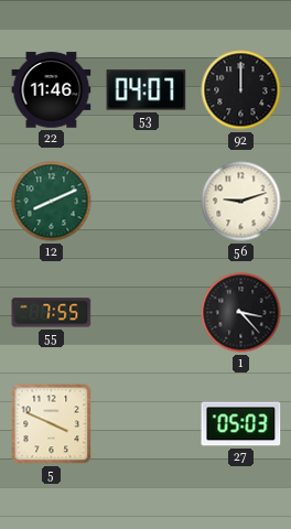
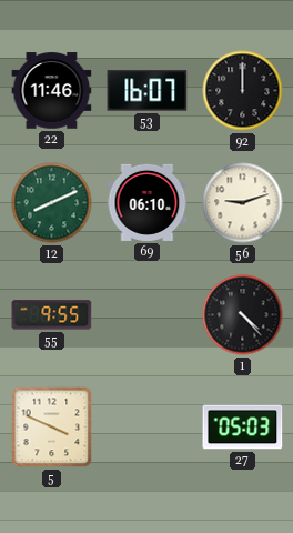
53: 04:07 -> 16:07 (148, 91)
69: none -> 06:10 (148, 202)
55: 7:55 -> 9:55 (52, 315)
1: 3:23 -> 4:23 (243, 315)
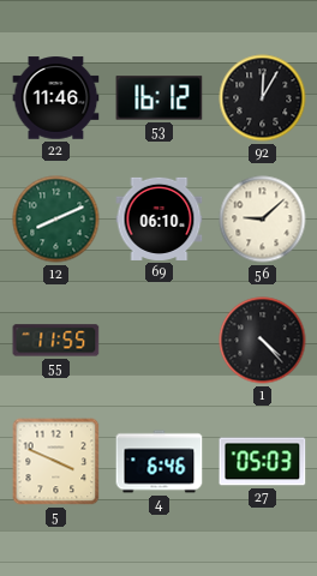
53: 16:07 -> 16:12 (160, 98)
92: 12:00 -> 12:05 (263, 98)
56: 9:12 -> 9:08 (263, 220)
55: 9:55 -> 11:55 (56, 341)
4: none -> 6:46 (160, 462)
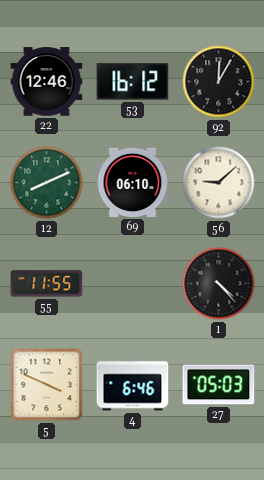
22: 11:46 -> 12:46 (47, 82)
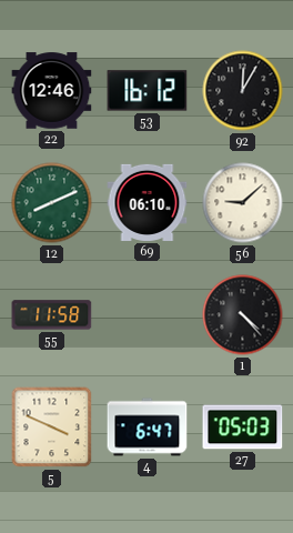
55: 11:55 -> 11:58 (52, 315)
4: 6:46 -> 6:47 (148, 428)
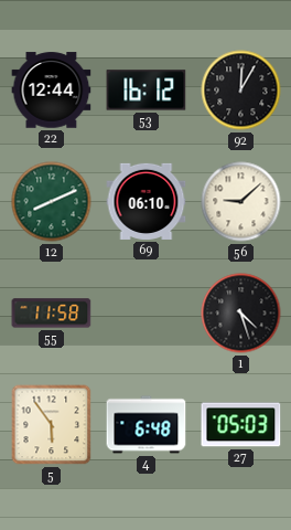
22: 12:46 -> 12:44 (52, 91)
1: 4:23 -> 4:27 (241, 314)
5: 3:49 -> 5:54 (52, 425)
4: 6:47 -> 6:48 (147, 425)
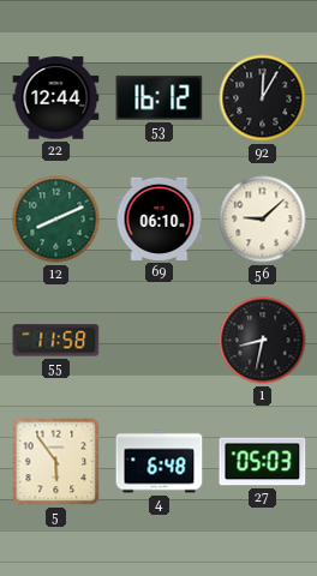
1: 4:27 -> 8:32 (263, 341)
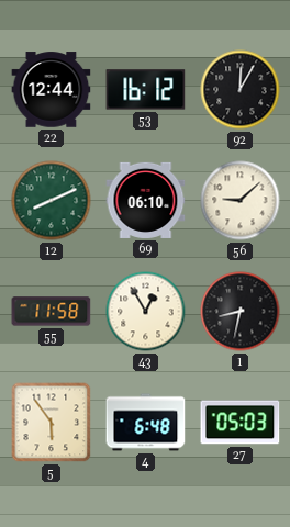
43: none -> 12:55 (146, 312)
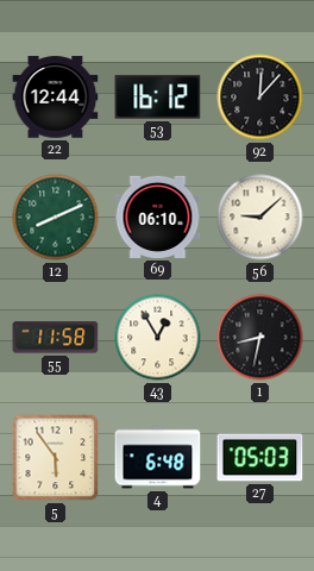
92: 12:05 -> 12:07 (260, 98)
